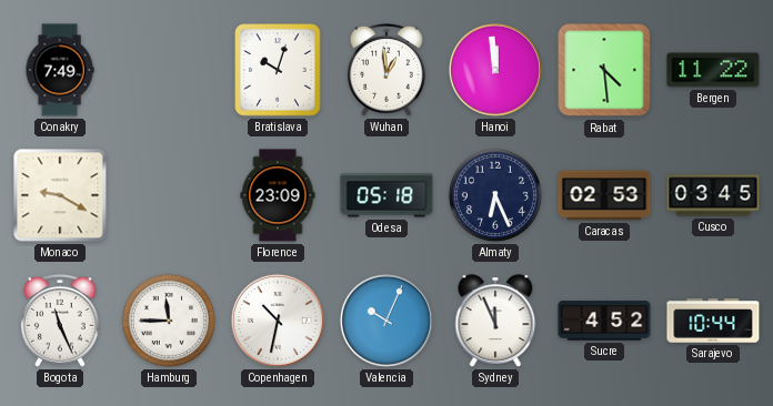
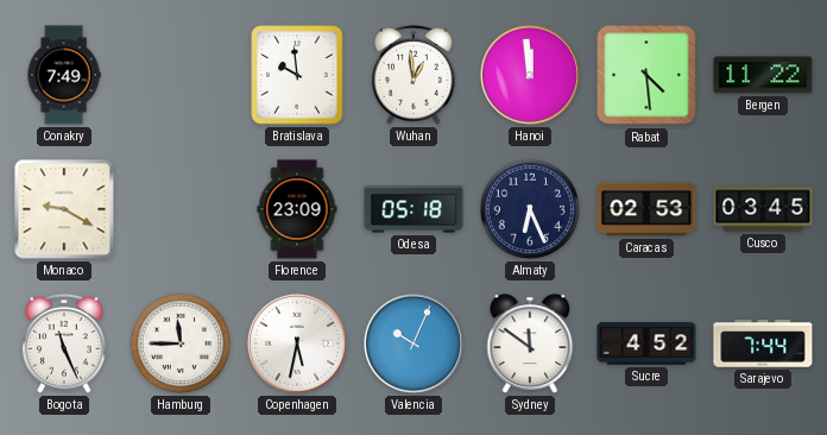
Bratislava: 10:03 -> 9:59 (297, 75)
Copenhagen: 10:32 -> 5:32 (297, 343)
Sydney: 11:56 -> 11:51 (530, 343)
Sarajevo: 10:44 -> 7:44 (763, 343)
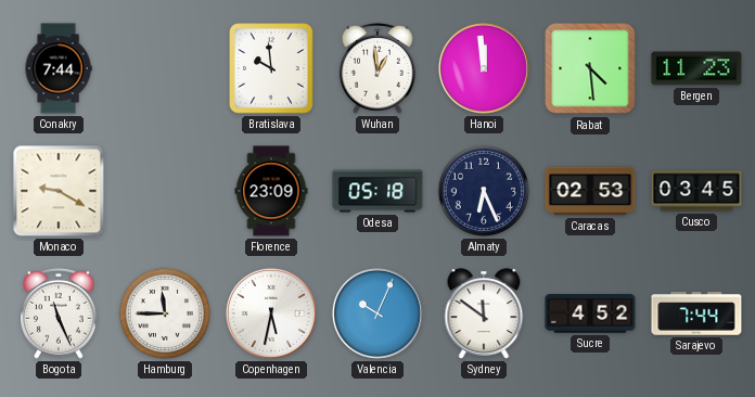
Conakry: 7:49 -> 7:44 (59, 68)
Bergen: 11:22 -> 11:23 (696, 68)
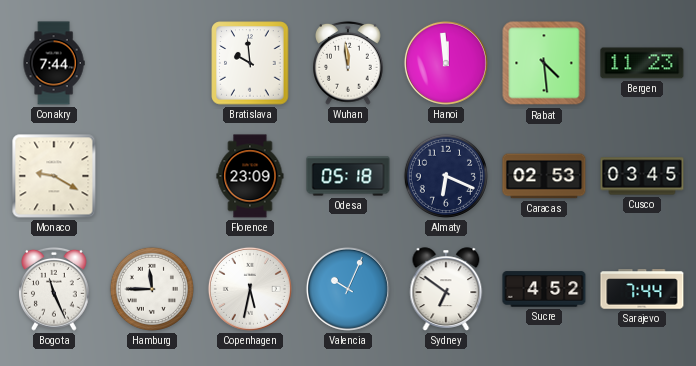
Wuhan: 12:59 -> 11:59 (349, 63)
Almaty: 6:26 -> 6:19 (446, 176)
Sydney: 11:51 -> 6:51 (446, 289)
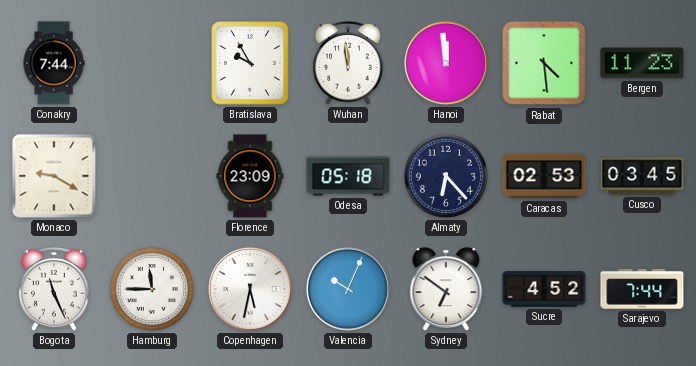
Bratislava: 9:59 -> 9:55 (250, 63)
Almaty: 6:19 -> 6:23 (446, 176)
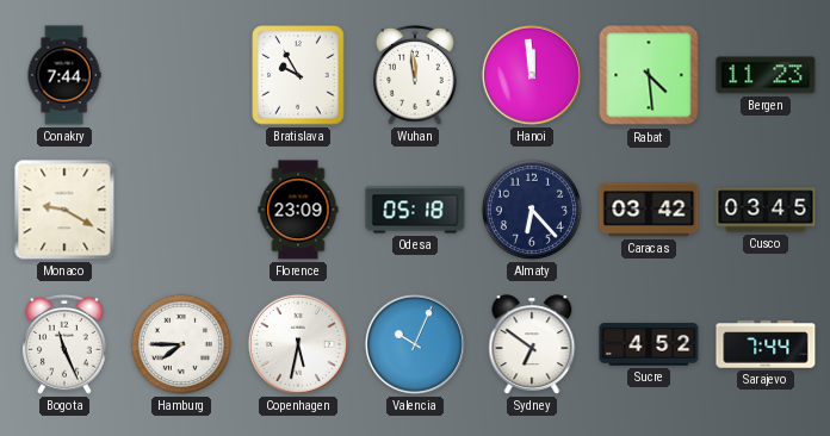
Caracas: 02:53 -> 03:42 (649, 210)
Hamburg: 11:45 -> 7:45 (181, 344)
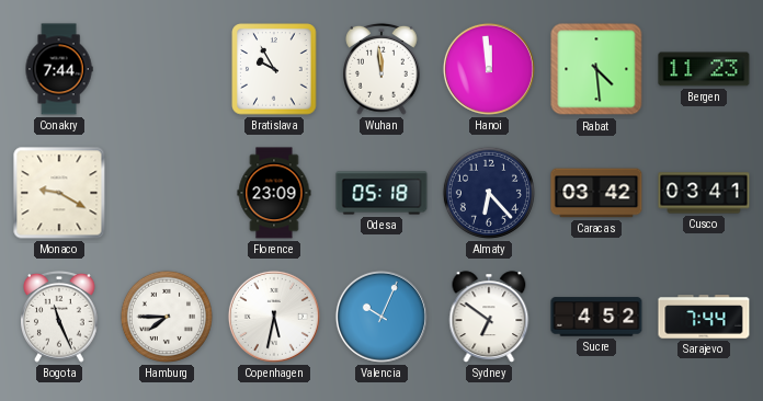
Cusco: 03:45 -> 03:41 (704, 193)
